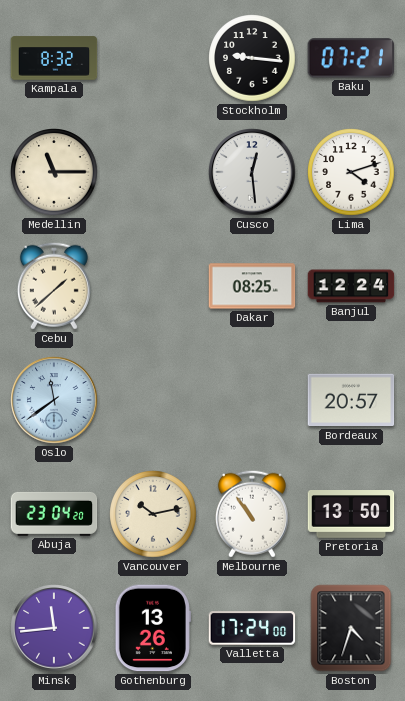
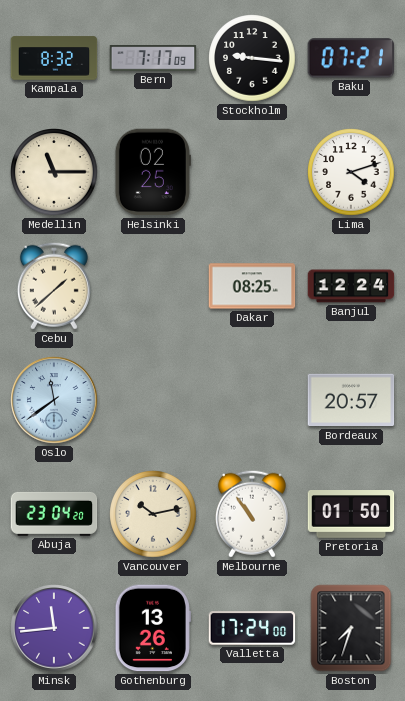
Bern: none -> 7:17 (153, 58)
Helsinki: none -> 02:25 (153, 172)
Cusco: 12:29 -> none (252, 172)
Pretoria: 13:50 -> 01:50 (351, 515)
Boston: 4:33 -> 7:33 (351, 628)
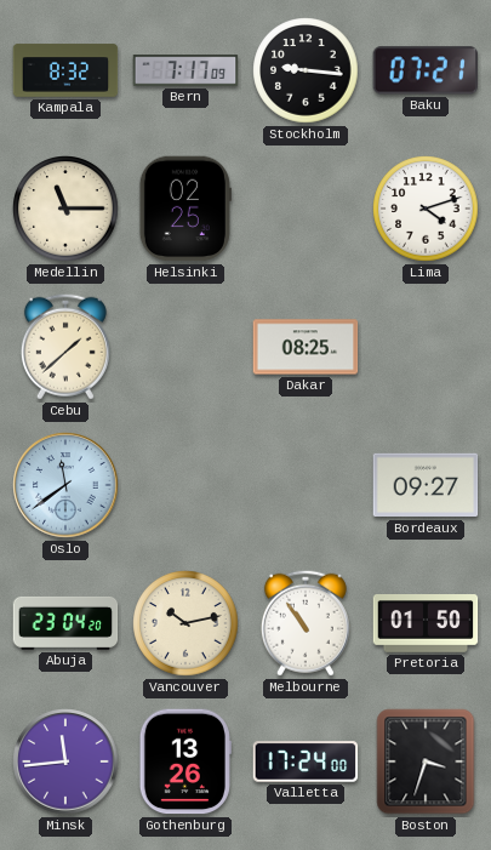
Banjul: 12:24 -> none (351, 286)
Bordeaux: 20:57 -> 09:27 (426, 485)
Boston: 7:33 -> 3:33 (426, 761)
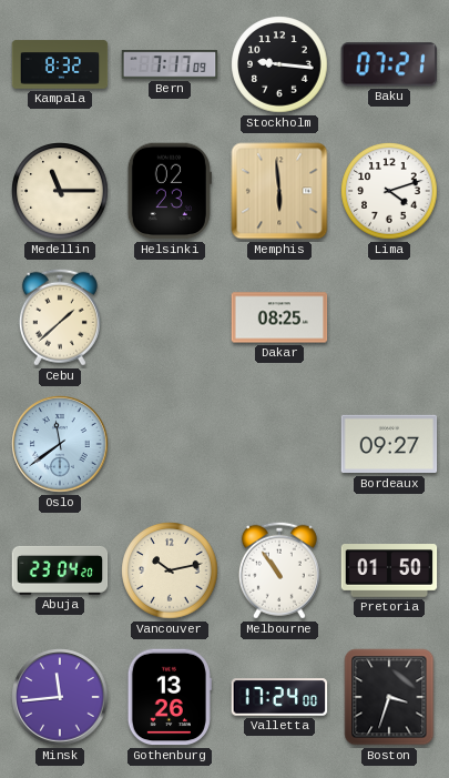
Helsinki: 02:25 -> 02:23 (170, 191)
Memphis: none -> 5:59 (279, 191)
